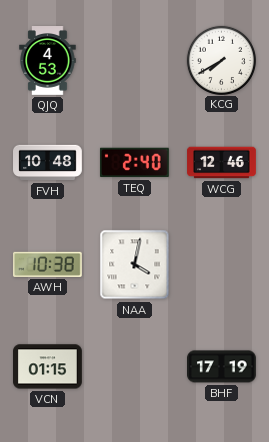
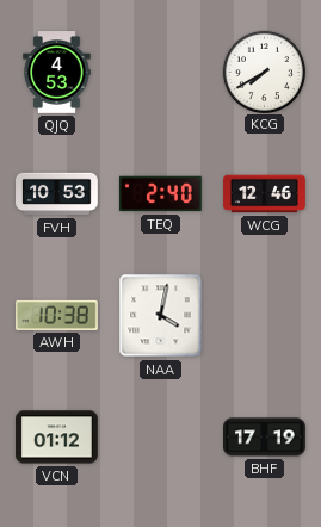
FVH: 10:48 -> 10:53 (57, 194)
VCN: 01:15 -> 01:12 (57, 438)
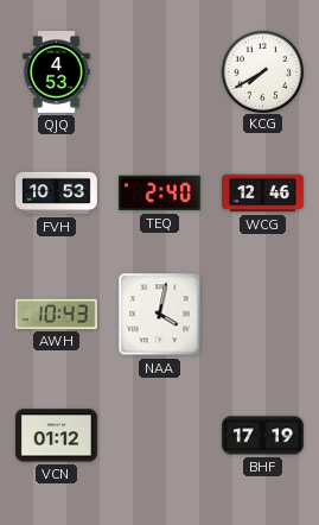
AWH: 10:38 -> 10:43 (56, 314)
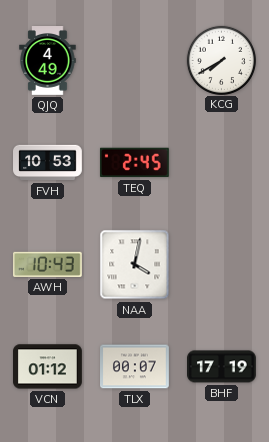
QJQ: 4:53 -> 4:49 (48, 61)
TEQ: 2:40 -> 2:45 (134, 163)
WCG: 12:46 -> none (263, 194)
TLX: none -> 00:07 (135, 367)
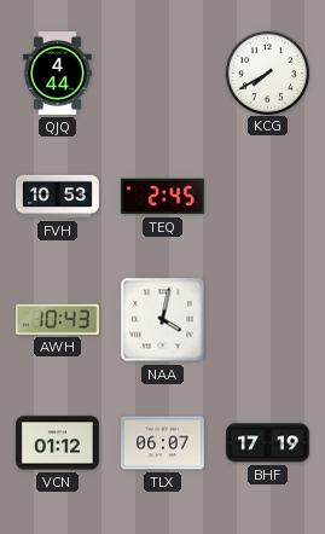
QJQ: 4:49 -> 4:44 (58, 74)
TLX: 00:07 -> 06:07 (163, 443)
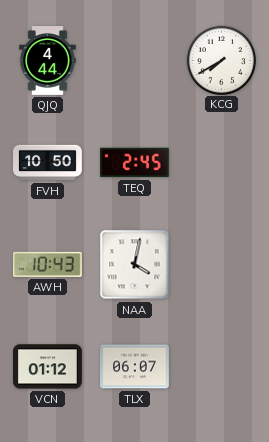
FVH: 10:53 -> 10:50 (48, 163)
BHF: 17:19 -> none (268, 443)
